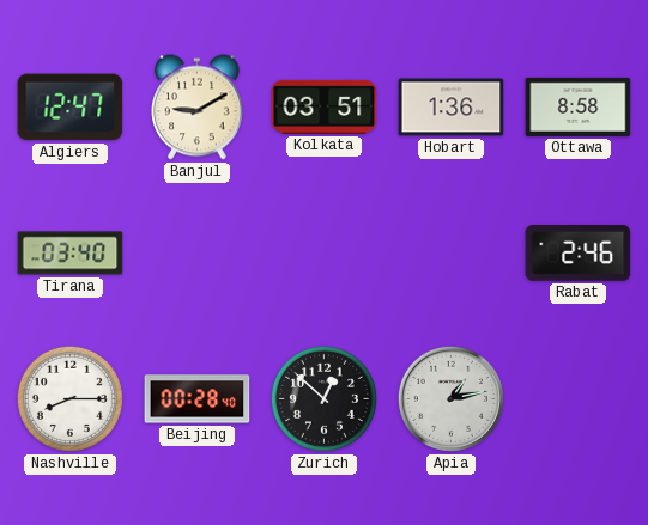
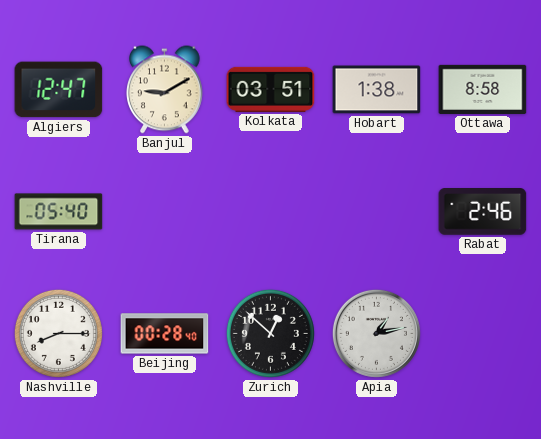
Hobart: 1:36 -> 1:38 (377, 90)
Tirana: 03:40 -> 05:40 (59, 212)
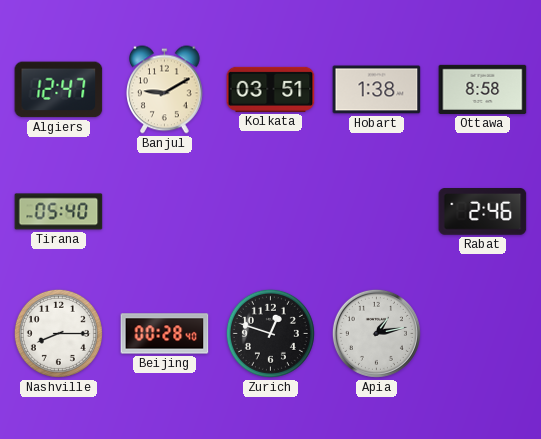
Zurich: 12:52 -> 12:48 (270, 333)
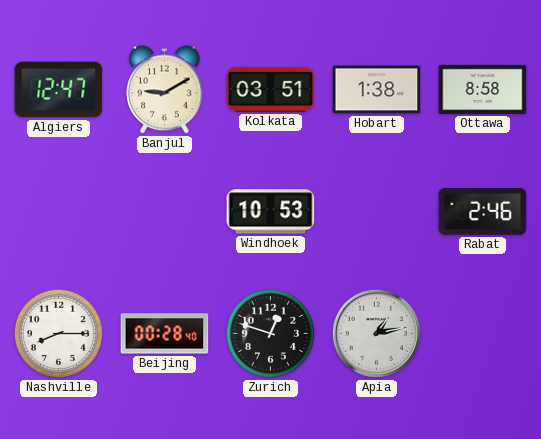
Tirana: 05:40 -> none (59, 212)
Windhoek: none -> 10:53 (271, 212)
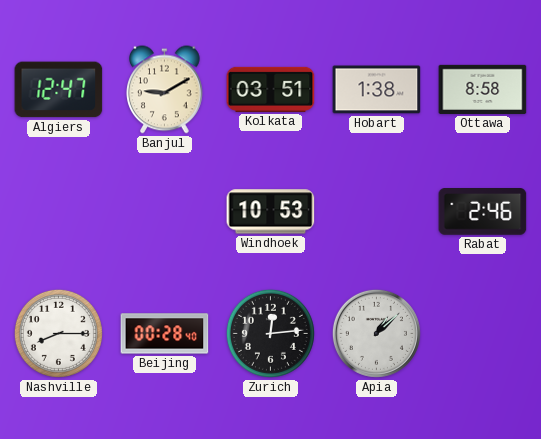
Zurich: 12:48 -> 12:14 (270, 333)
Apia: 1:13 -> 1:08 (376, 333)
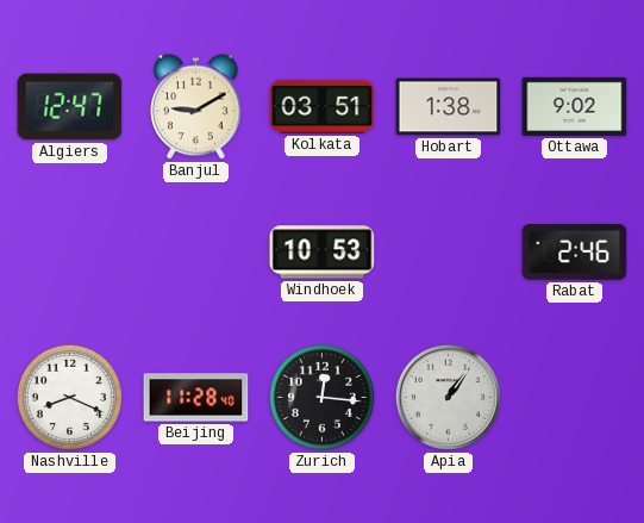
Ottawa: 8:58 -> 9:02 (575, 106)
Nashville: 8:15 -> 8:19 (69, 397)
Beijing: 00:28 -> 11:28 (196, 398)
Zurich: 12:14 -> 12:16 (321, 397)
Apia: 1:08 -> 1:06 (448, 397)
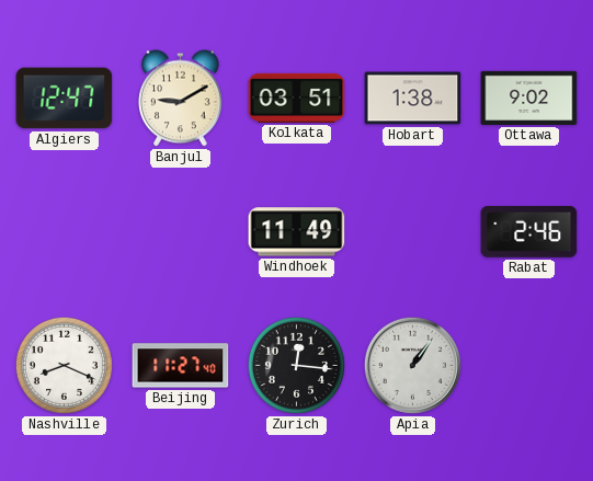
Windhoek: 10:53 -> 11:49 (297, 232)
Beijing: 11:28 -> 11:27 (181, 366)
